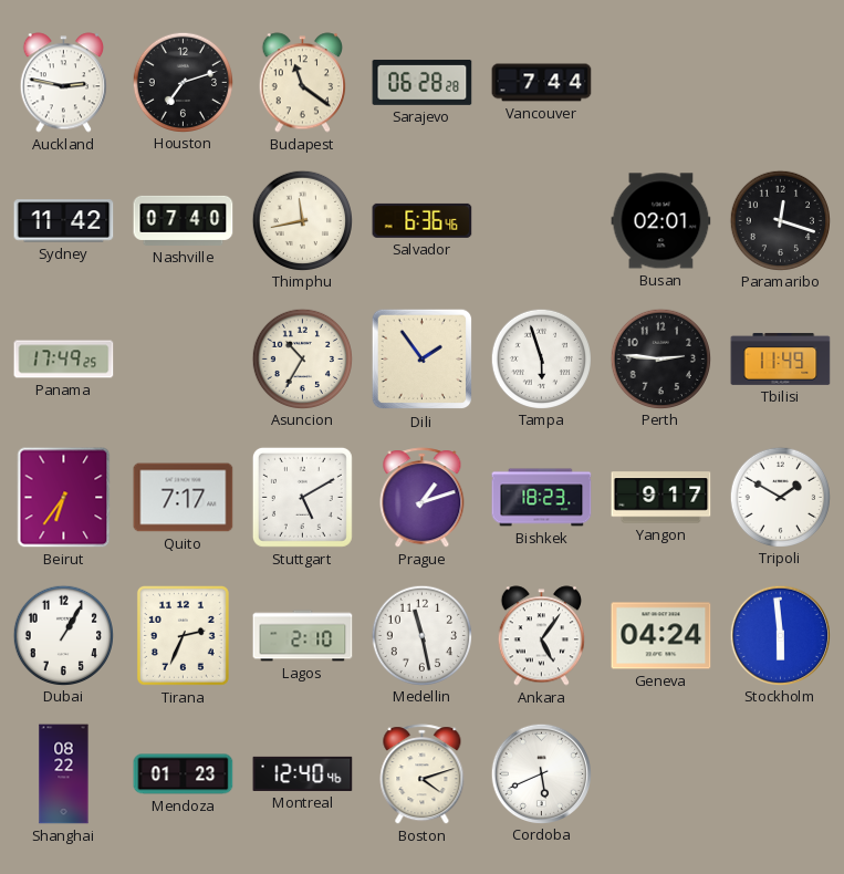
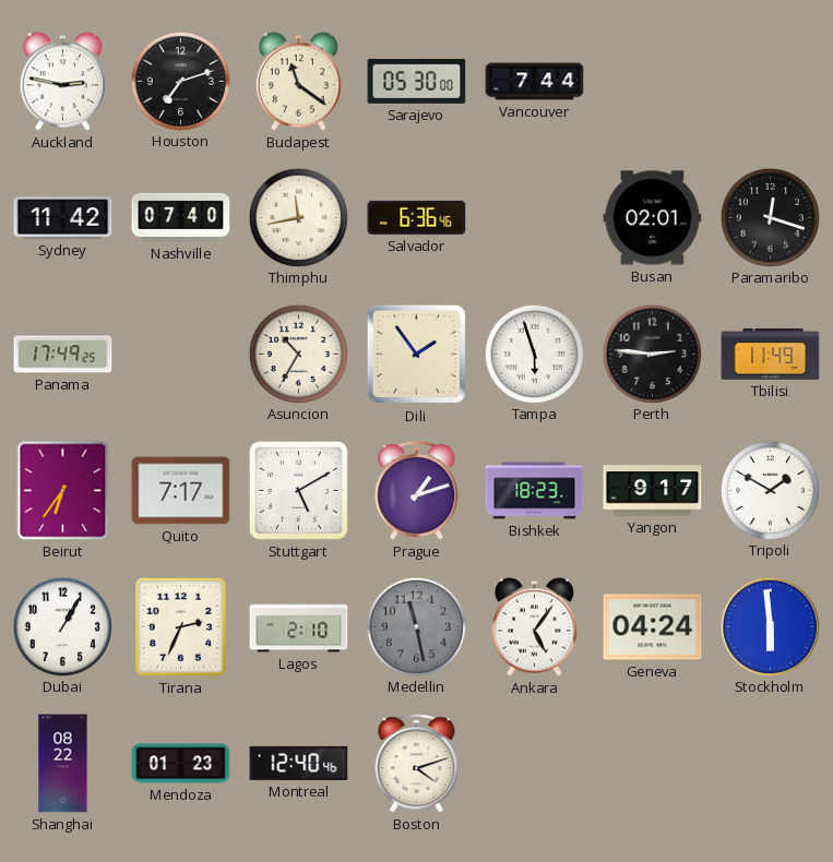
Sarajevo: 06:28 -> 05:30 (417, 81)
Medellin dial: white -> grey (416, 626)
Cordoba: 5:41 -> none (541, 773)
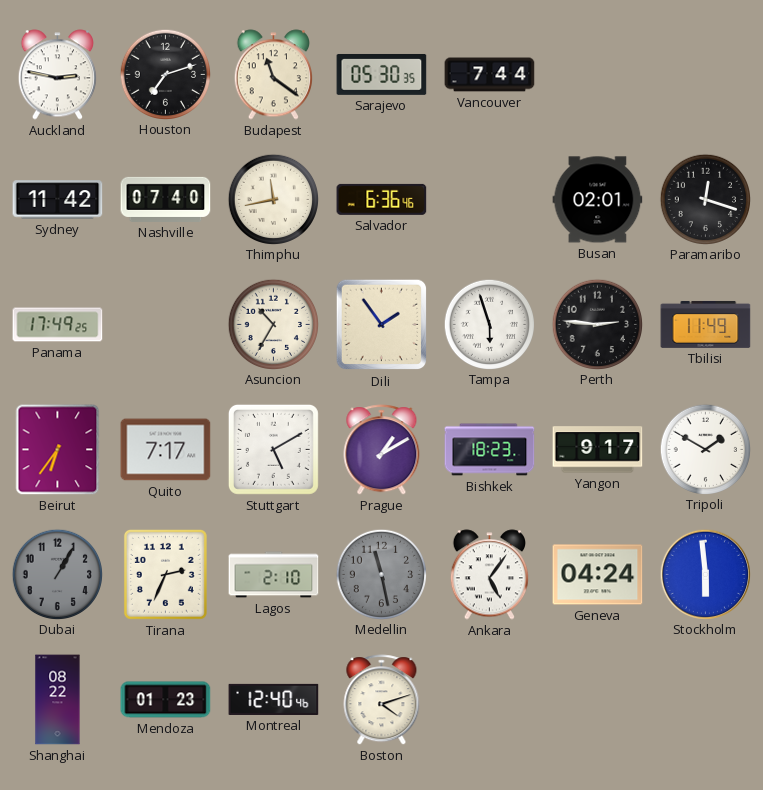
Sarajevo: 05:30:00 -> 05:30:35 (382, 74)
Prague: 1:12 -> 1:10 (382, 450)
Dubai dial: white -> grey (57, 574)
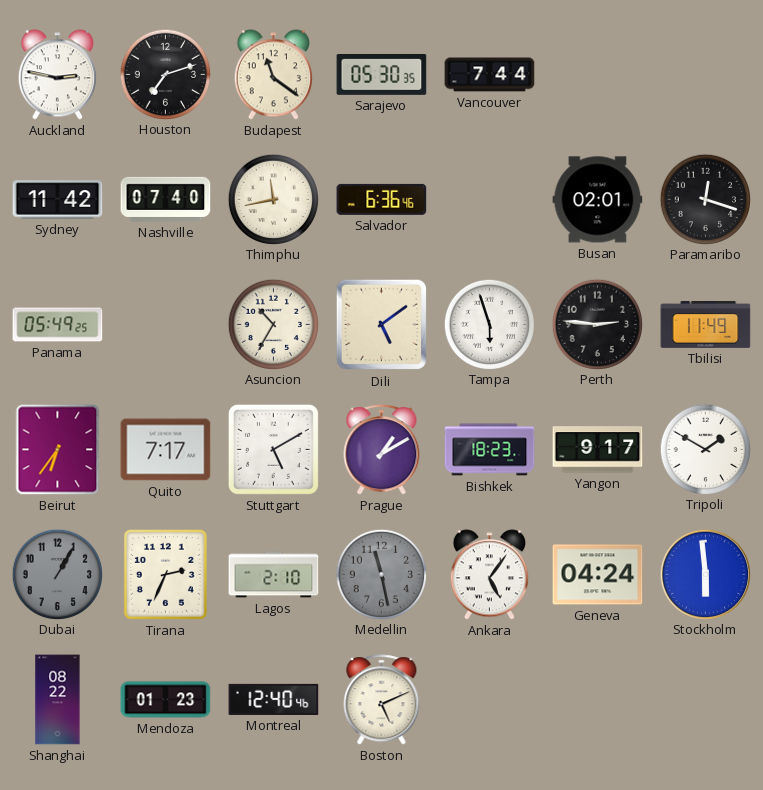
Panama: 17:49 -> 05:49 (58, 325)
Dili: 1:54 -> 5:09 (382, 325)
Boston: 4:12 -> 5:11 (382, 700)
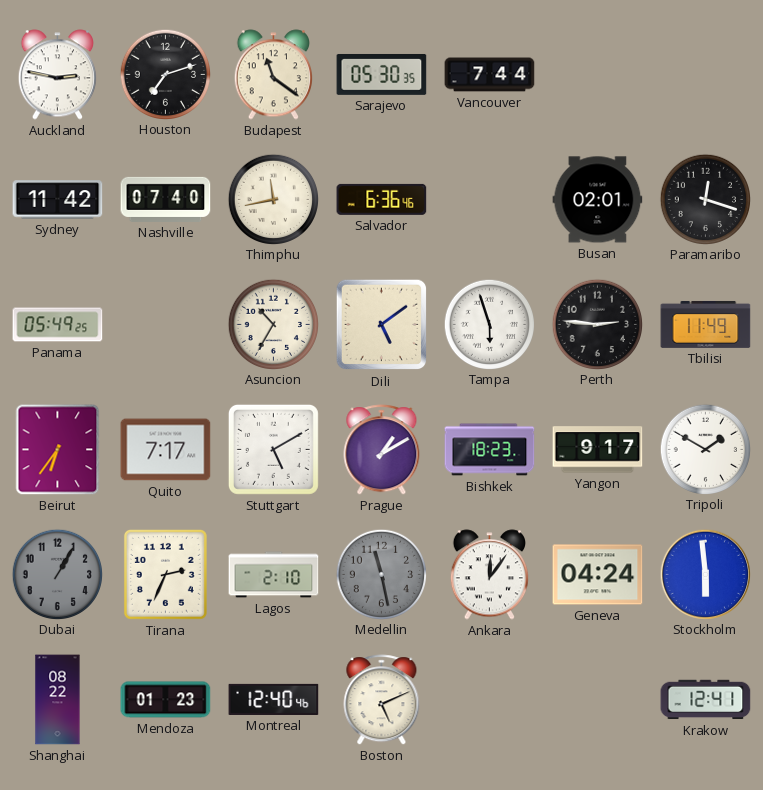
Ankara: 5:06 -> 12:06 (489, 575)
Krakow: none -> 12:41 (706, 700)
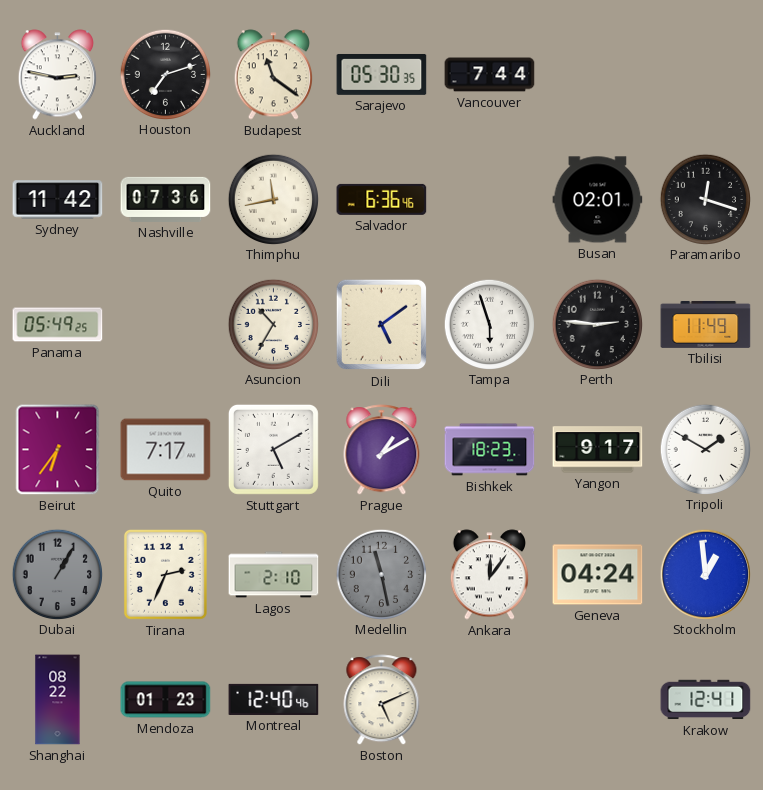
Nashville: 07:40 -> 07:36 (166, 199)
Stockholm: 5:59 -> 12:59 (705, 574)
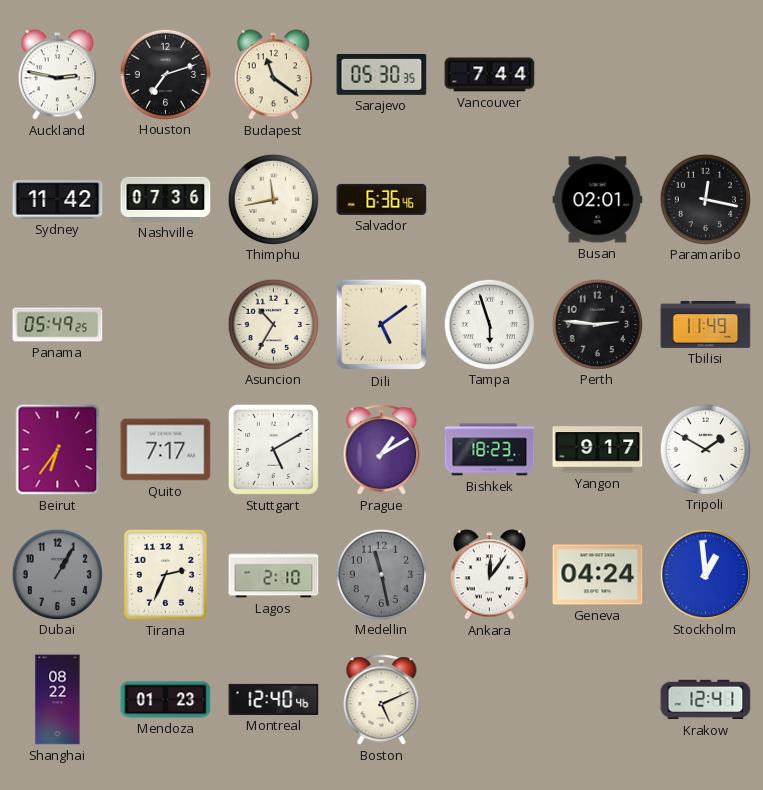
Paramaribo: 12:18 -> 12:17 (705, 199)
